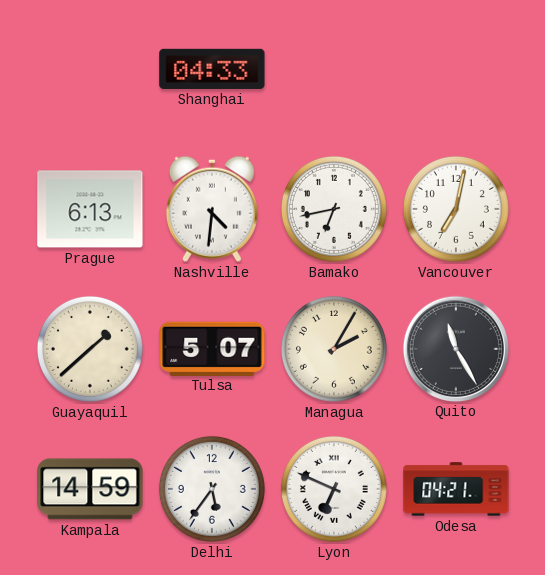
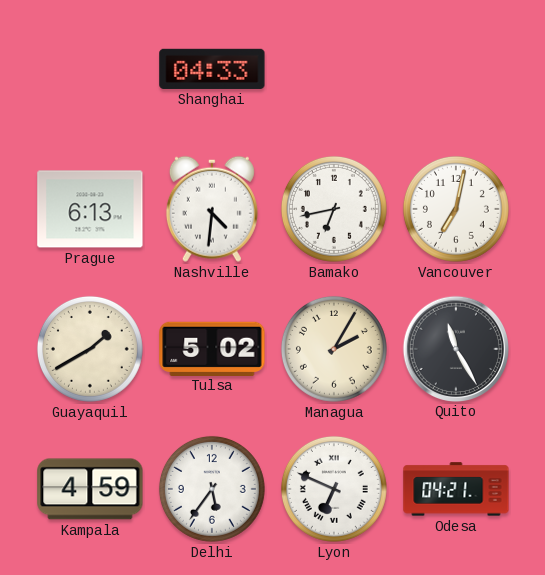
Guayaquil: 1:38 -> 1:40 (90, 349)
Tulsa: 5:07 -> 5:02 (212, 348)
Kampala: 14:59 -> 4:59 (90, 489)
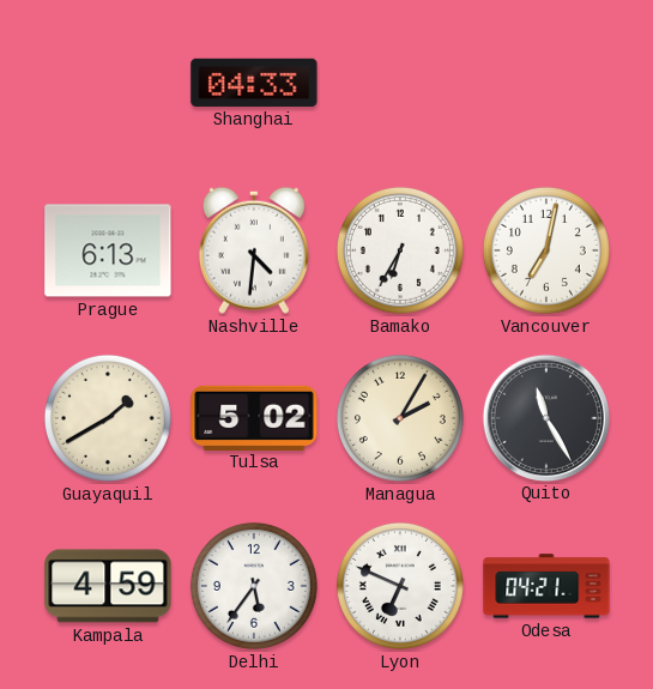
Bamako: 6:43 -> 6:35 (400, 250)
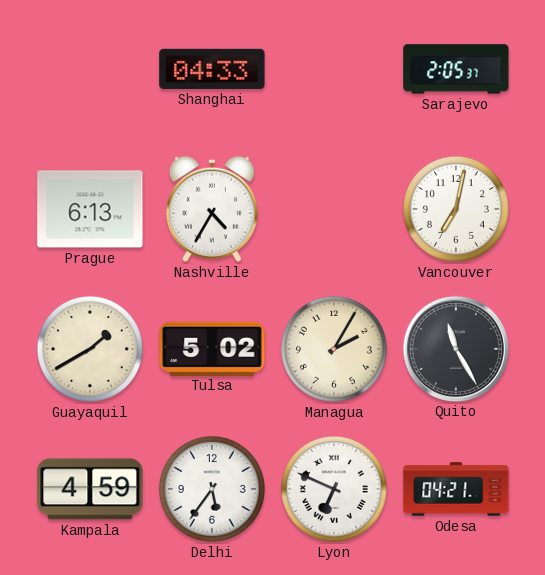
Sarajevo: none -> 2:05 (456, 69)
Nashville: 4:31 -> 4:35 (212, 209)
Bamako: 6:35 -> none (400, 250)
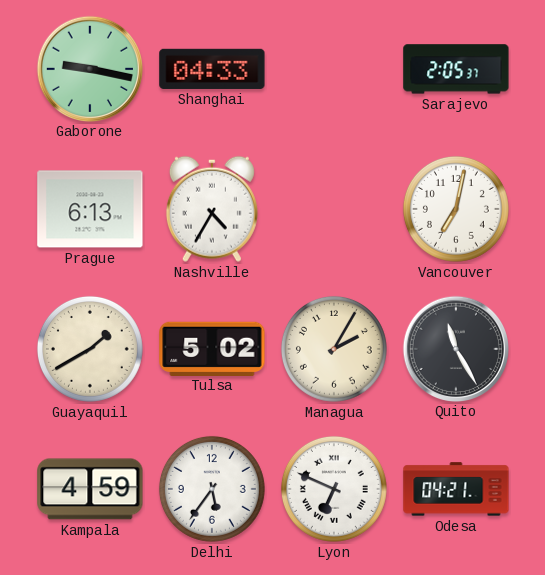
Gaborone: none -> 9:17 (89, 68)
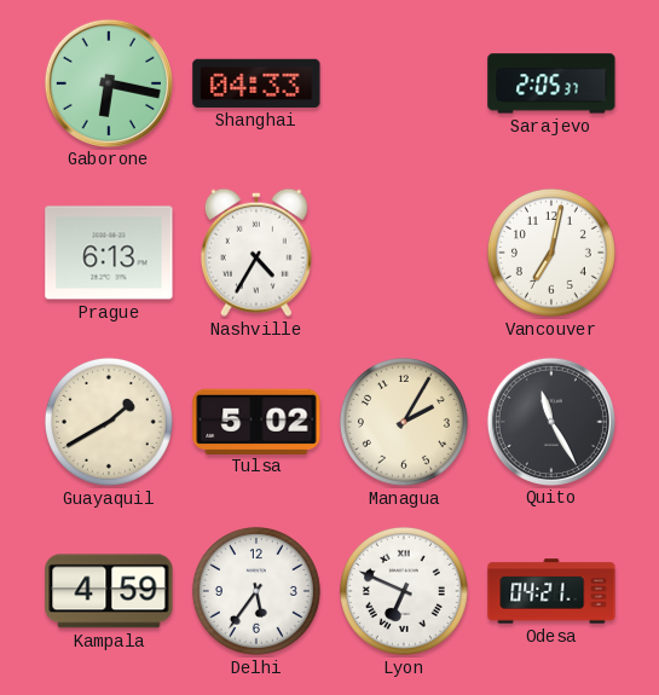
Gaborone: 9:17 -> 6:17 (108, 82)
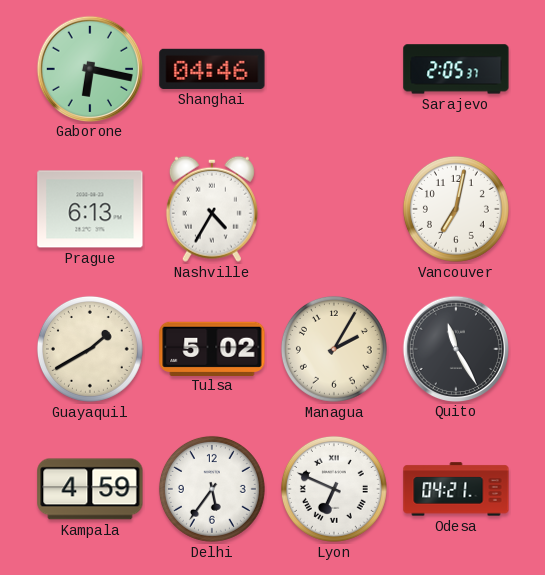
Shanghai: 04:33 -> 04:46 (212, 69)
